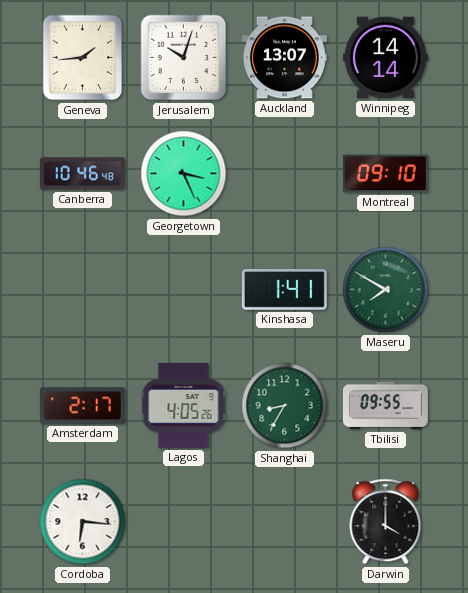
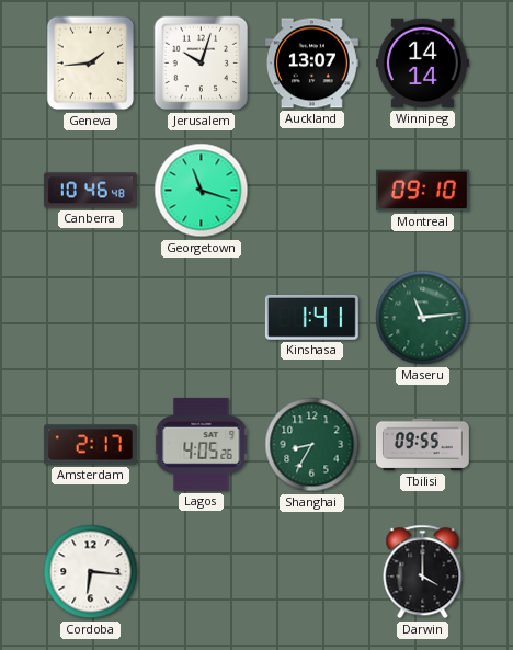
Georgetown: 3:26 -> 11:18 (202, 191)
Maseru: 7:50 -> 11:14 (423, 318)
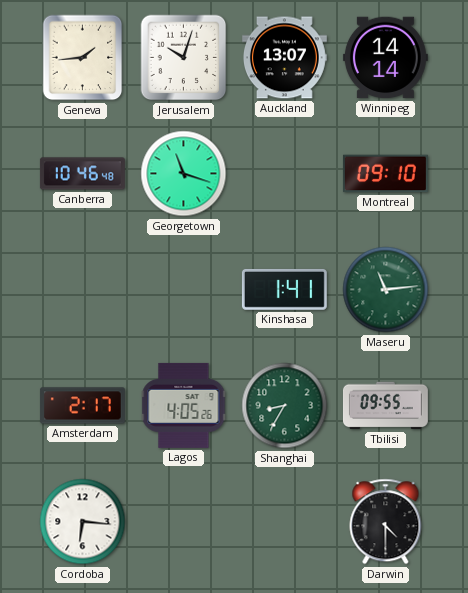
Darwin: 4:00 -> 4:30 (386, 522)
